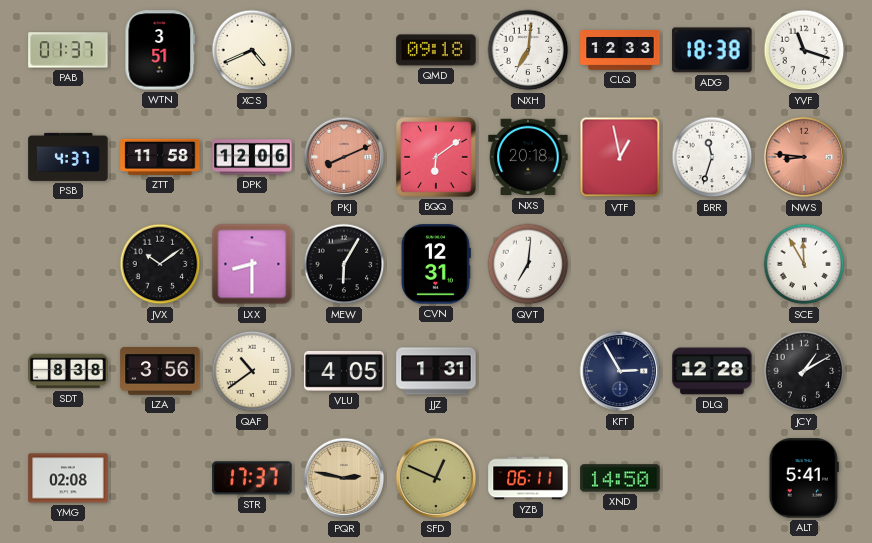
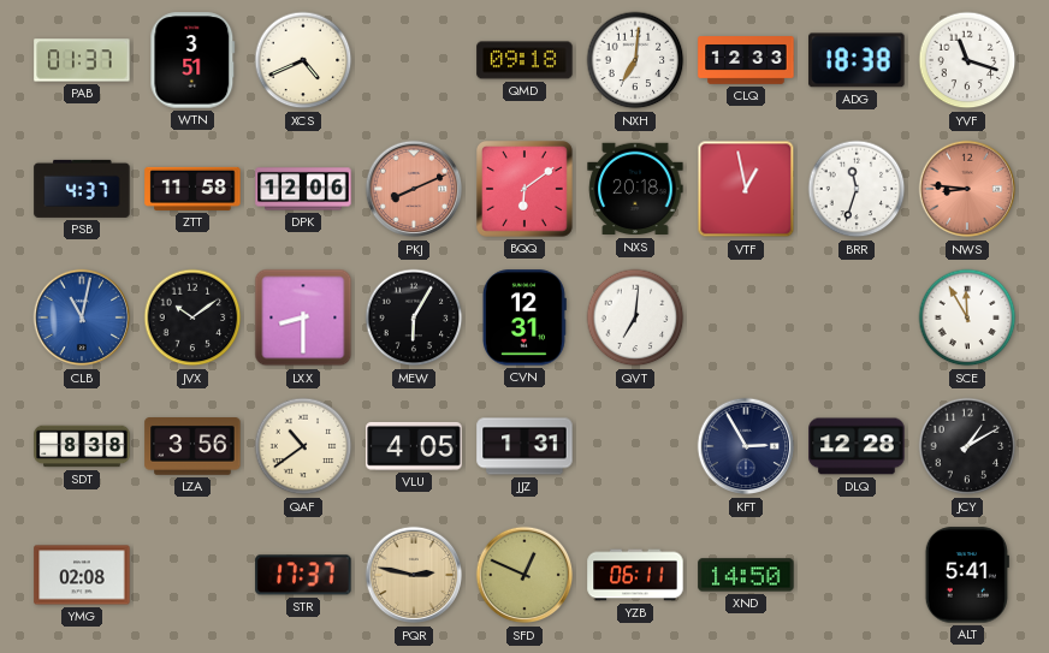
CLB: none -> 11:02 (82, 317)
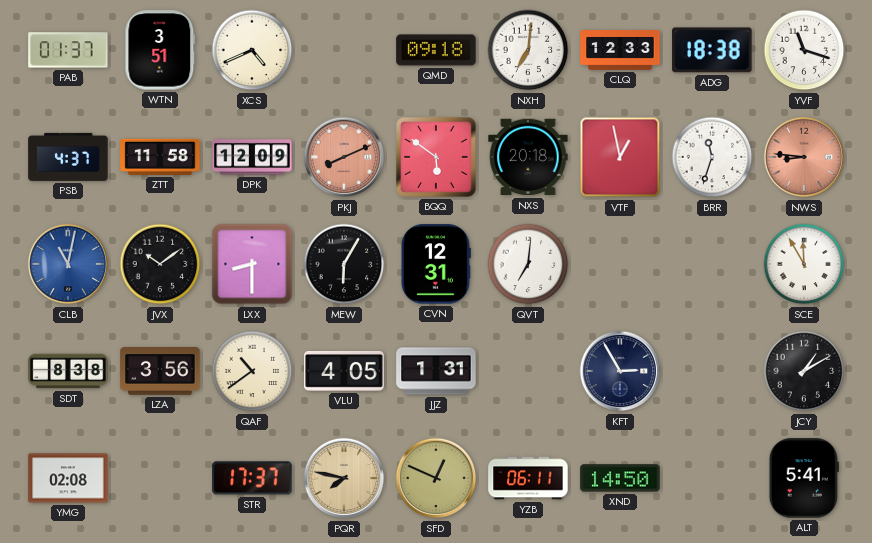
DPK: 12:06 -> 12:09 (252, 157)
BQQ: 6:09 -> 5:51 (437, 158)
DLQ: 12:28 -> none (857, 446)
PQR: 2:47 -> 7:47 (344, 478)
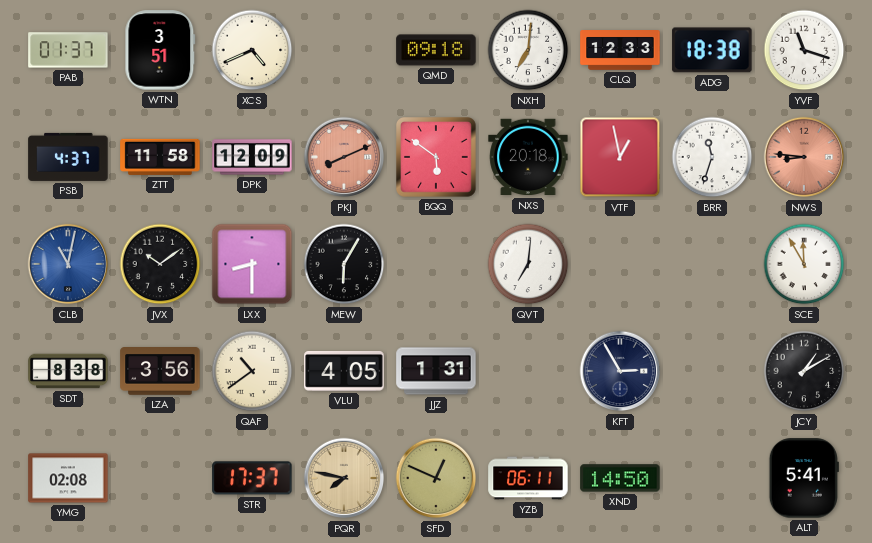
CVN: 12:31 -> none (435, 264)
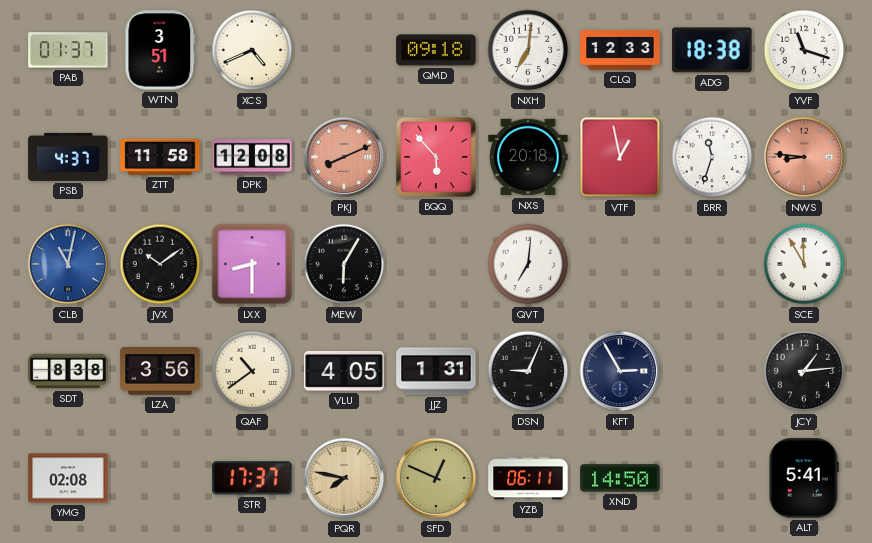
DPK: 12:09 -> 12:08 (252, 157)
BQQ: 5:51 -> 5:53 (437, 158)
DSN: none -> 9:04 (528, 371)
JCY: 1:10 -> 1:14 (804, 371)
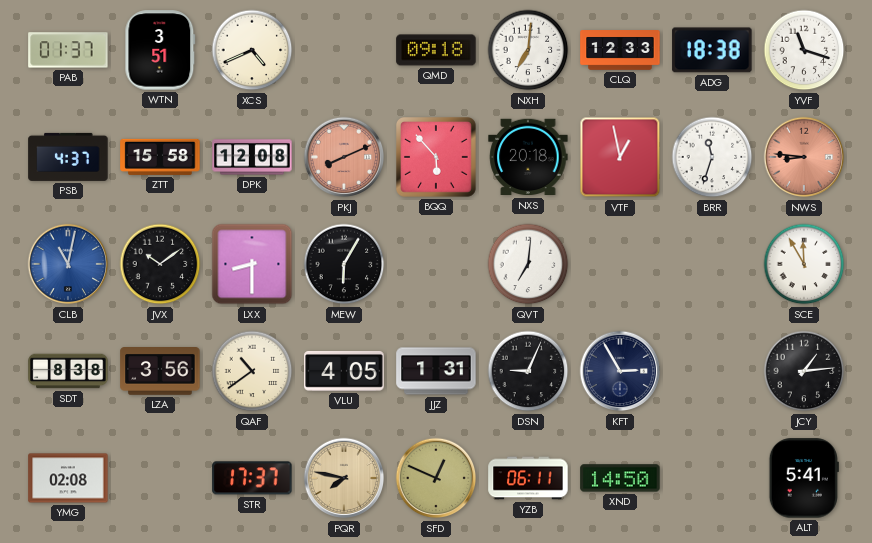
ZTT: 11:58 -> 15:58 (160, 157)
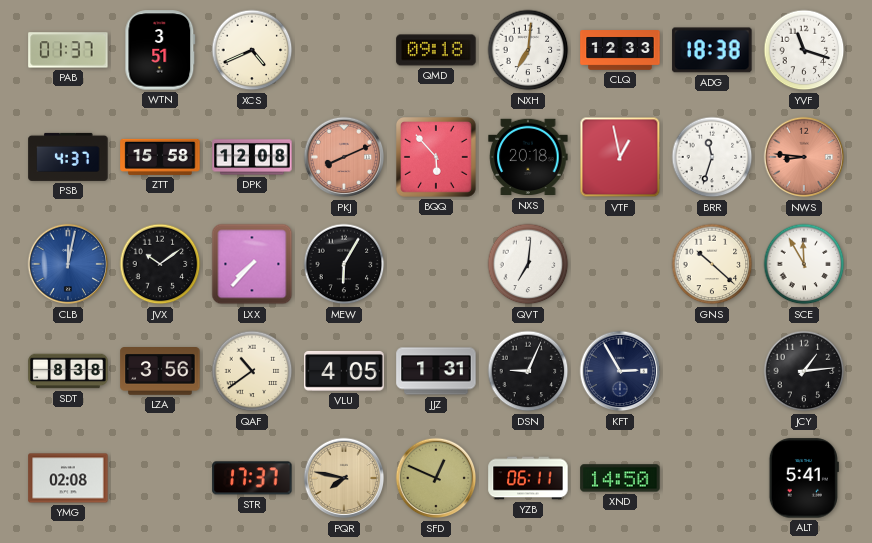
CLB: 11:02 -> 12:02 (68, 264)
LXX: 8:30 -> 7:37 (252, 264)
GNS: none -> 10:22 (712, 264)
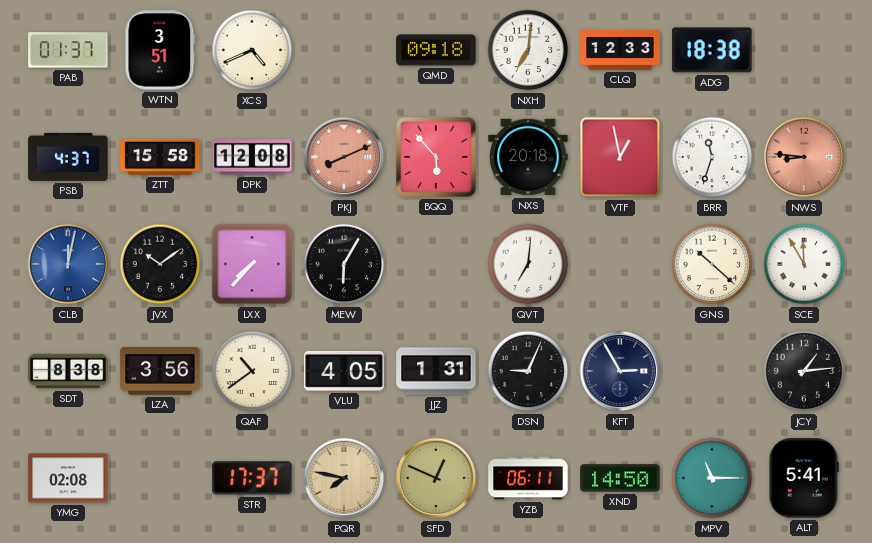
YVF: 11:18 -> none (804, 50)
MPV: none -> 11:15 (712, 478)
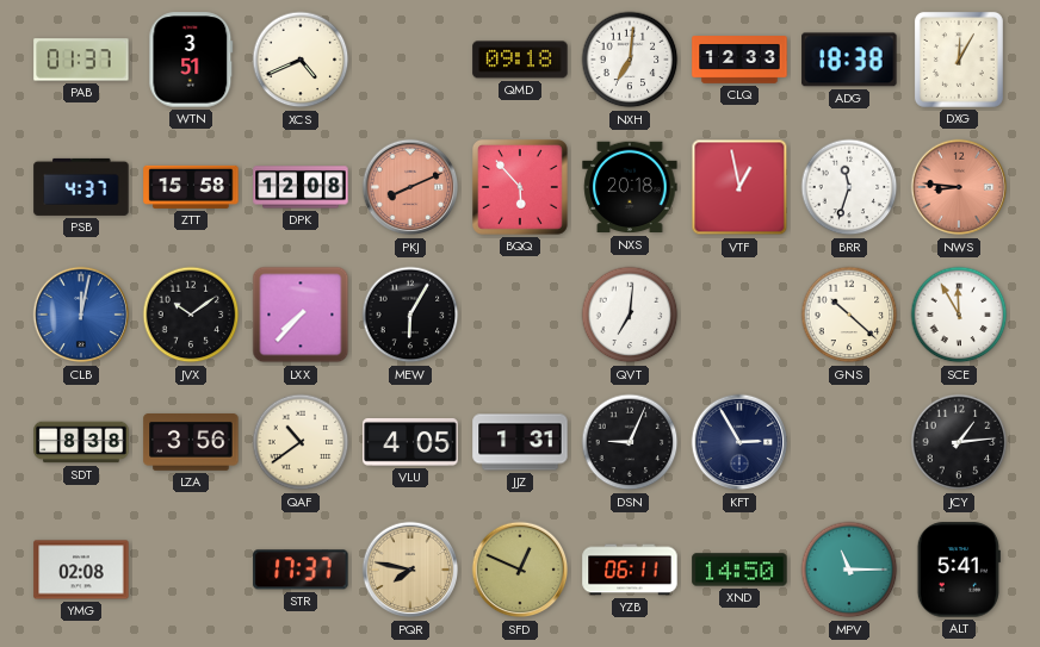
DXG: none -> 12:05 (959, 60)
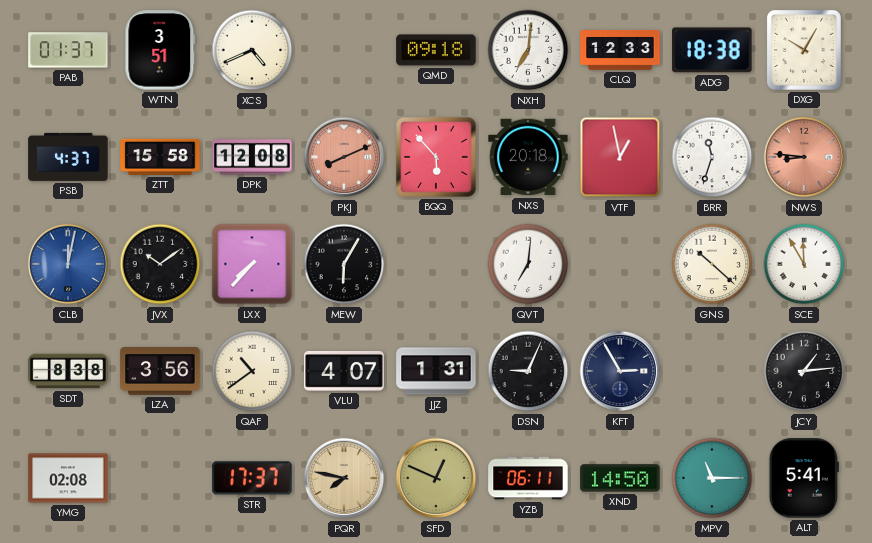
DXG: 12:05 -> 10:05 (804, 50)
VLU: 4:05 -> 4:07 (344, 371)
